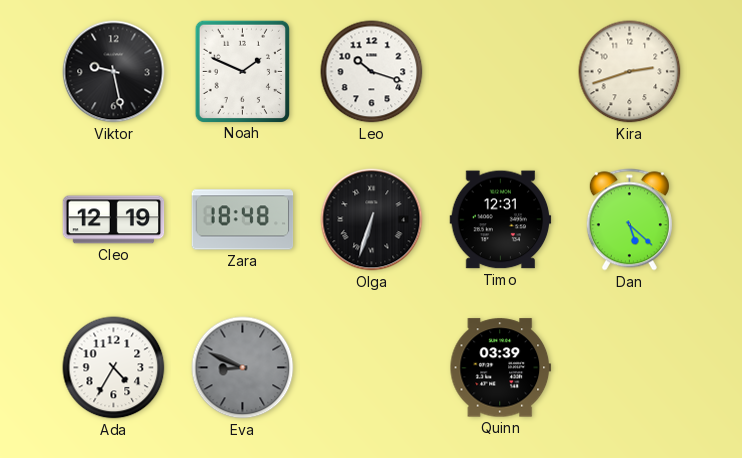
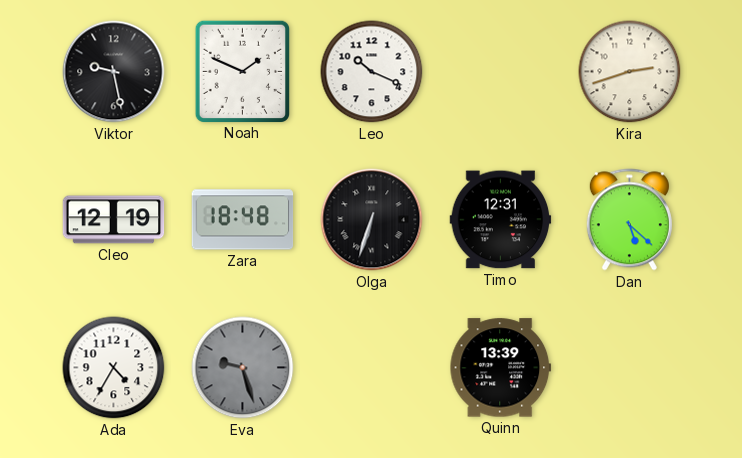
Leo: 10:18 -> 10:19 (372, 72)
Eva: 8:49 -> 9:27 (243, 368)
Quinn: 03:39 -> 13:39 (501, 368)
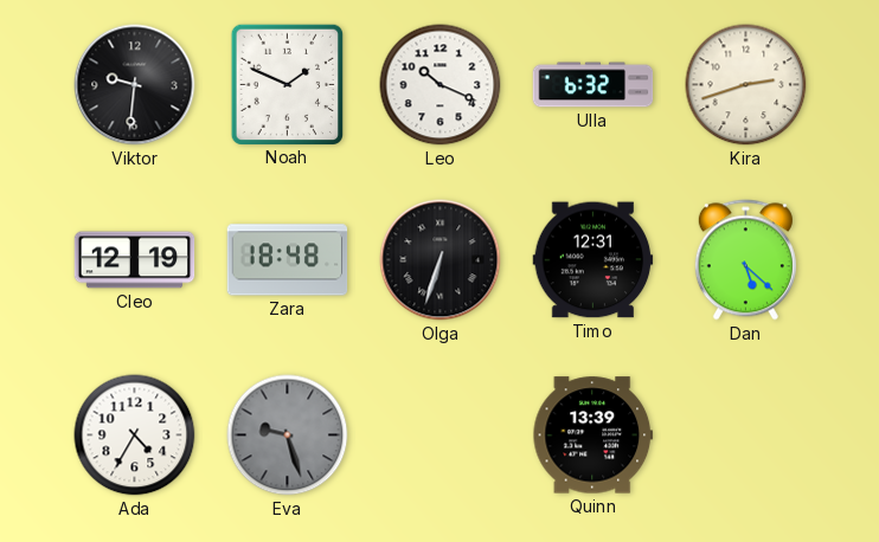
Viktor: 9:28 -> 9:31 (135, 85)
Ulla: none -> 6:32 (594, 85)
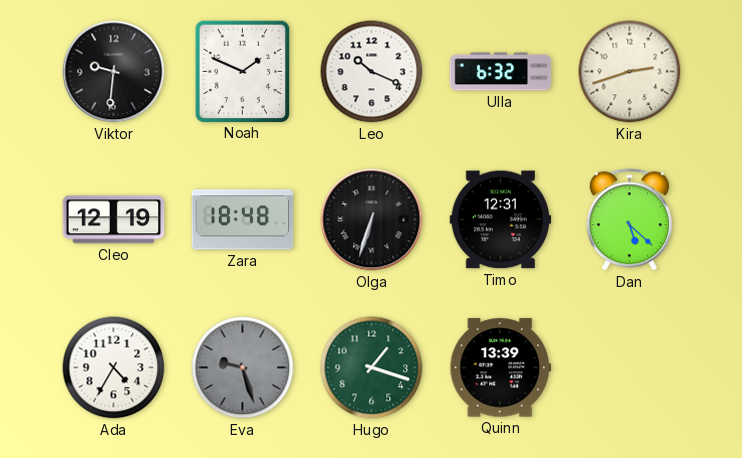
Hugo: none -> 1:18 (372, 368)
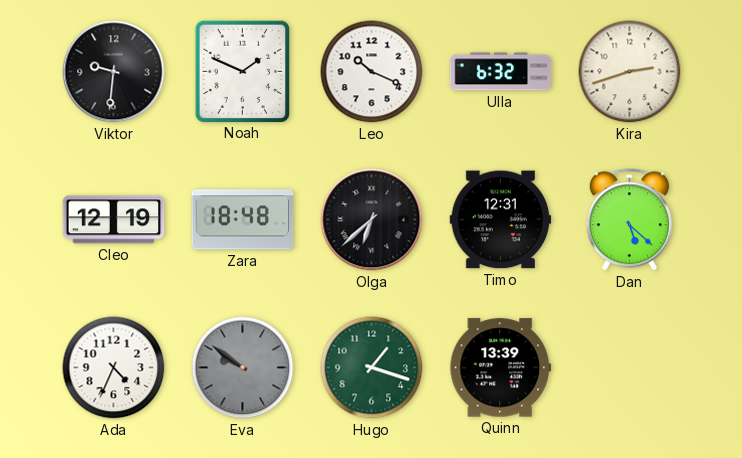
Olga: 6:33 -> 6:38 (372, 220)
Ada: 4:35 -> 4:34 (114, 368)
Eva: 9:27 -> 9:51 (243, 368)
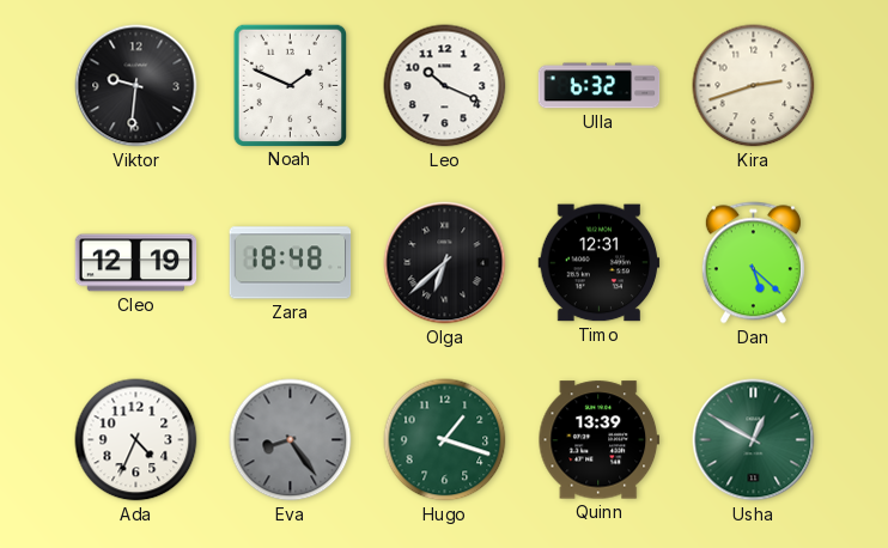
Eva: 9:51 -> 8:24 (291, 440)
Usha: none -> 12:50 (754, 440)
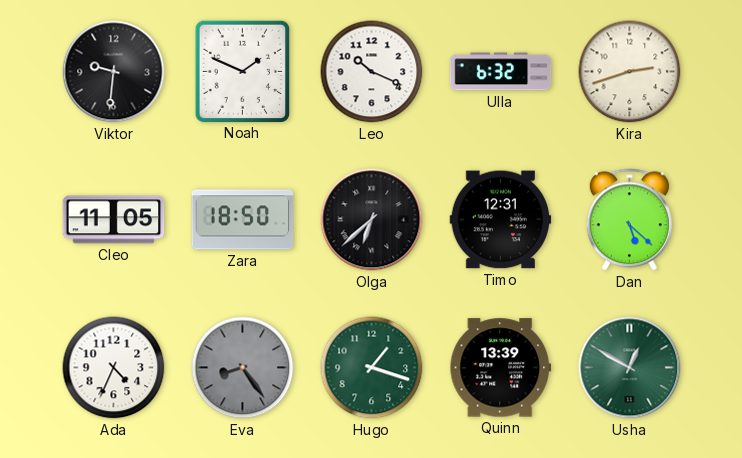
Cleo: 12:19 -> 11:05 (114, 220)
Zara: 18:48 -> 18:50 (243, 220)
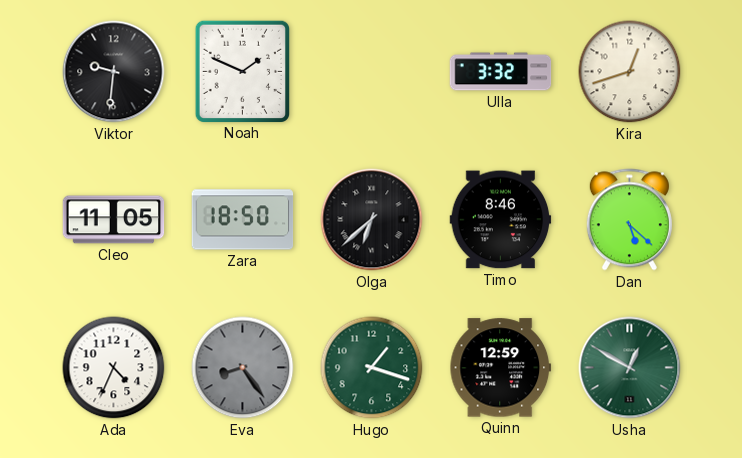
Leo: 10:19 -> none (372, 72)
Ulla: 6:32 -> 3:32 (501, 72)
Kira: 2:42 -> 12:42 (630, 72)
Timo: 12:31 -> 8:46 (501, 220)
Quinn: 13:39 -> 12:59 (501, 368)
